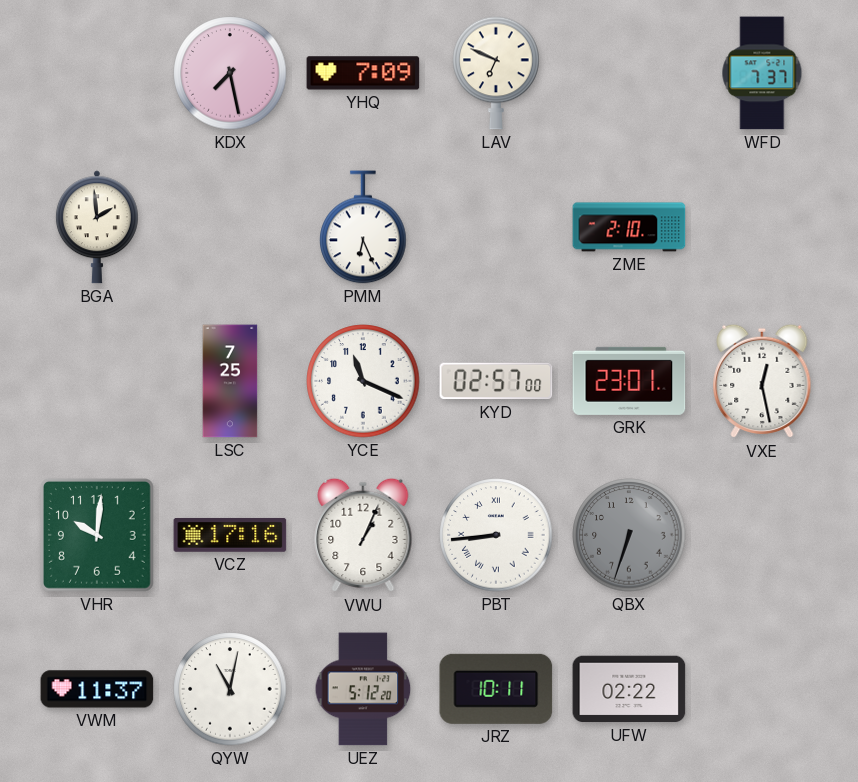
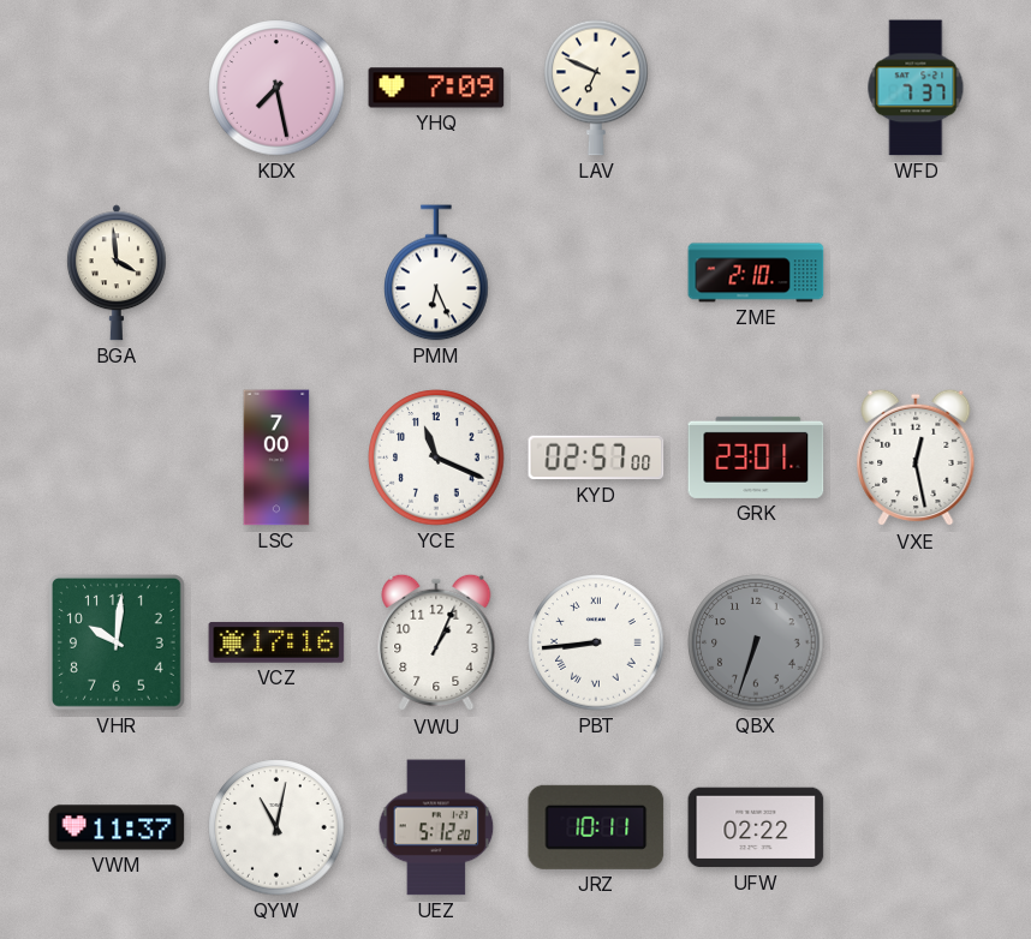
BGA: 1:59 -> 3:59 (117, 273)
LSC: 7:25 -> 7:00 (276, 457)
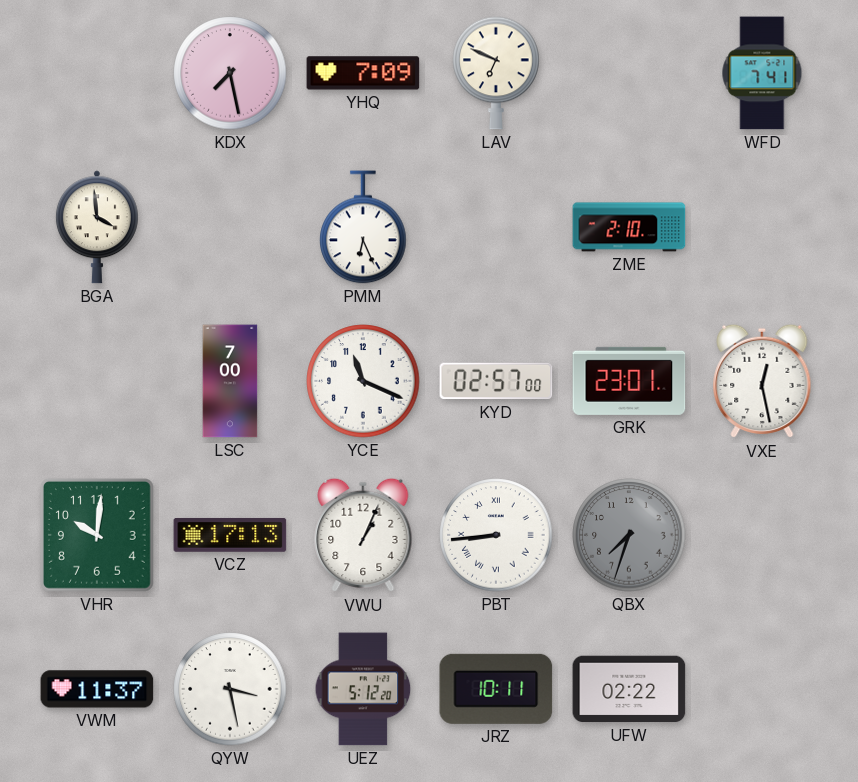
WFD: 7:37 -> 7:41 (762, 73)
VCZ: 17:16 -> 17:13 (230, 535)
QBX: 6:33 -> 7:33 (629, 535)
QYW: 11:02 -> 3:28 (230, 689)
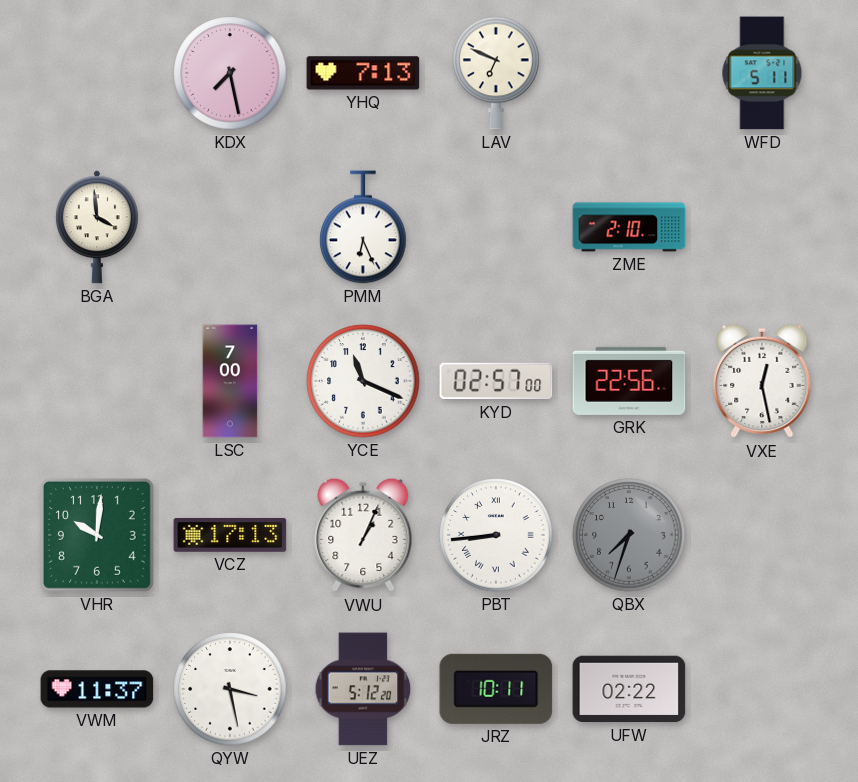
YHQ: 7:09 -> 7:13 (363, 73)
WFD: 7:41 -> 5:11 (762, 73)
GRK: 23:01 -> 22:56 (629, 381)
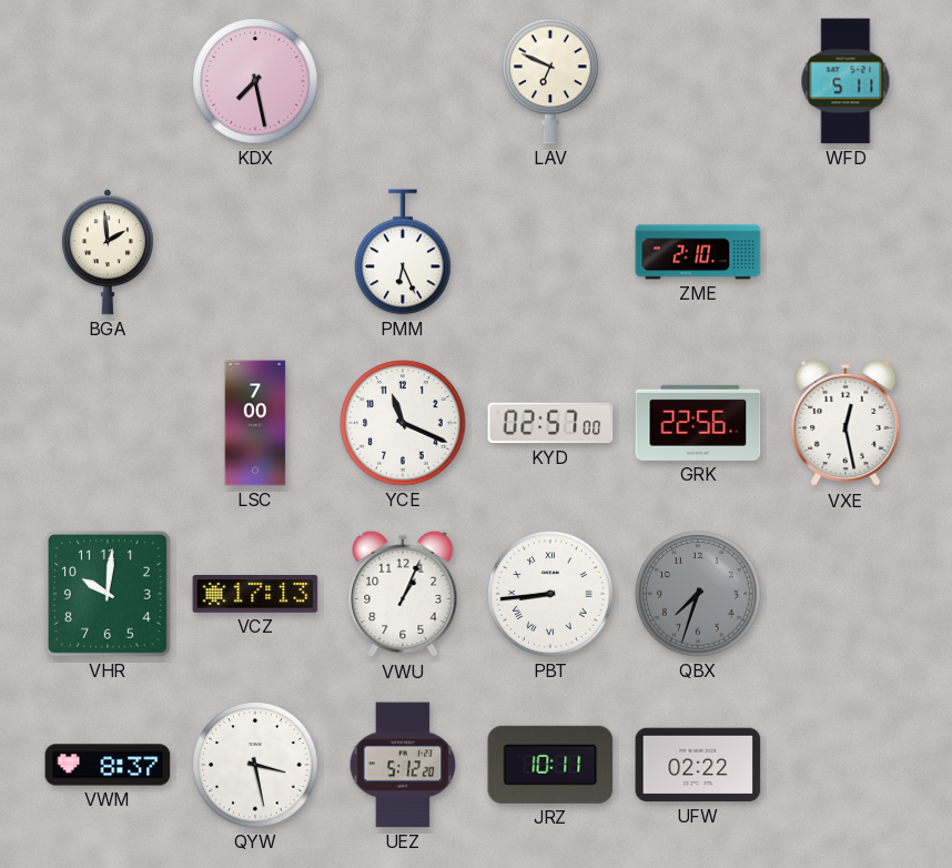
YHQ: 7:13 -> none (363, 73)
BGA: 3:59 -> 1:59 (108, 252)
VWM: 11:37 -> 8:37 (108, 765)
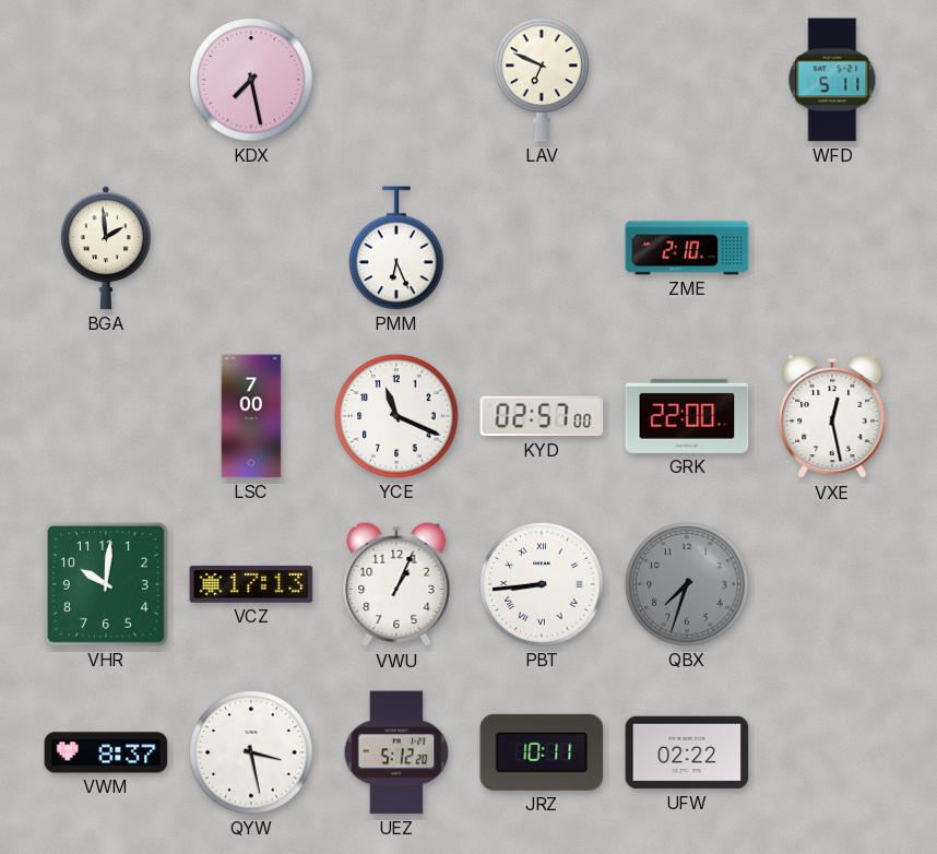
GRK: 22:56 -> 22:00 (687, 416)
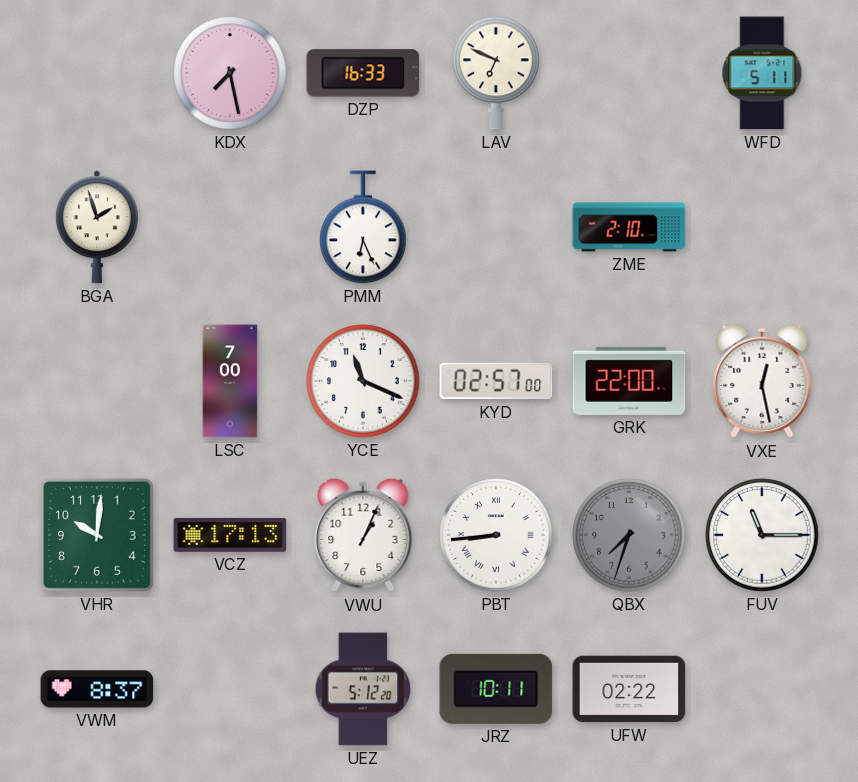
DZP: none -> 16:33 (363, 73)
BGA: 1:59 -> 1:57 (97, 227)
FUV: none -> 11:15 (762, 535)
QYW: 3:28 -> none (251, 752)
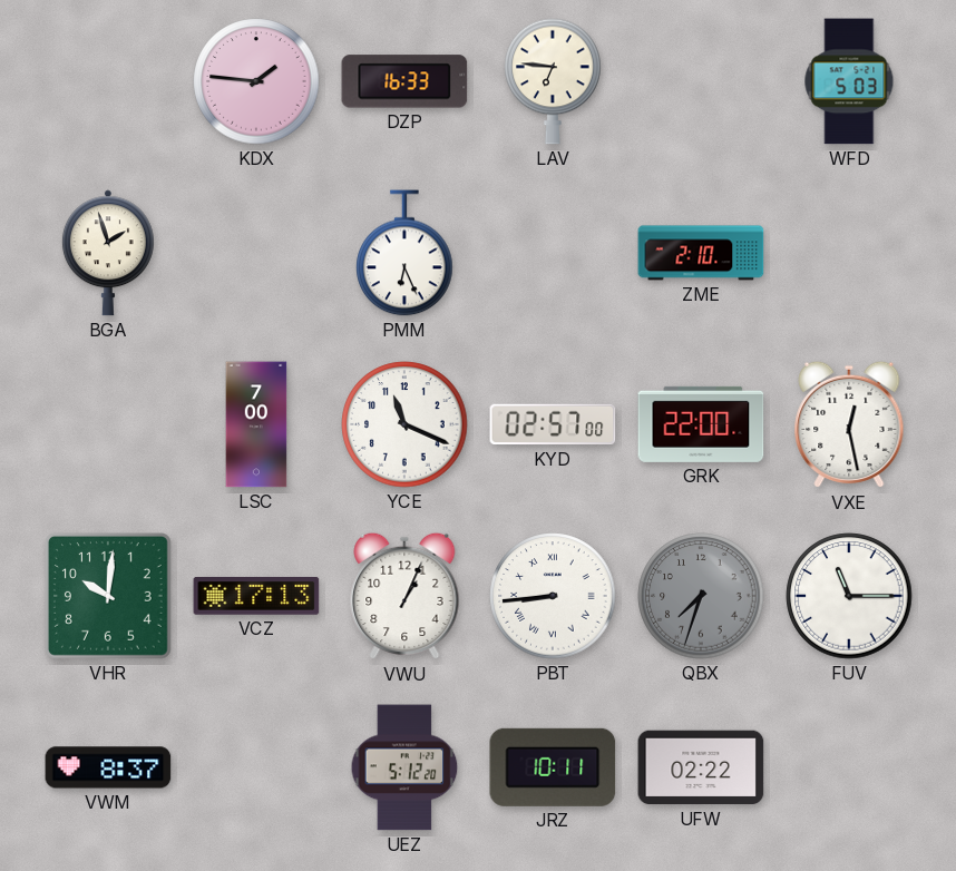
KDX: 7:28 -> 1:46 (256, 81)
LAV: 6:49 -> 6:46 (553, 81)
WFD: 5:11 -> 5:03 (849, 81)
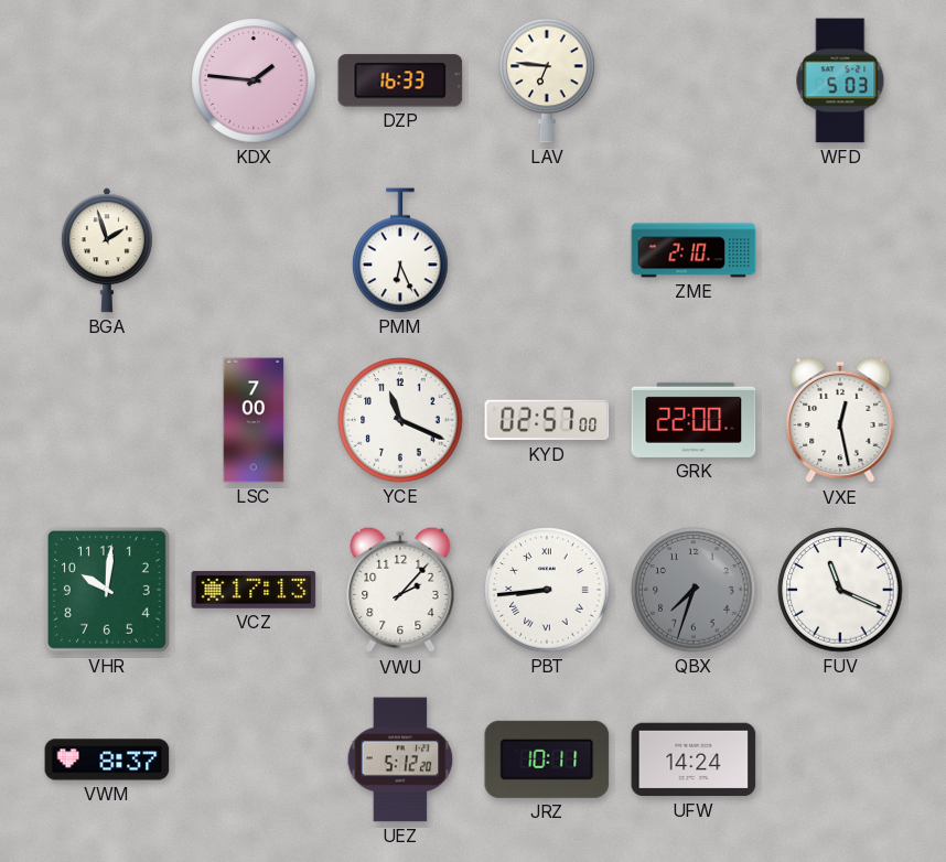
VWU: 1:04 -> 2:07 (400, 590)
FUV: 11:15 -> 11:19 (840, 590)
UFW: 02:22 -> 14:24 (694, 759)
